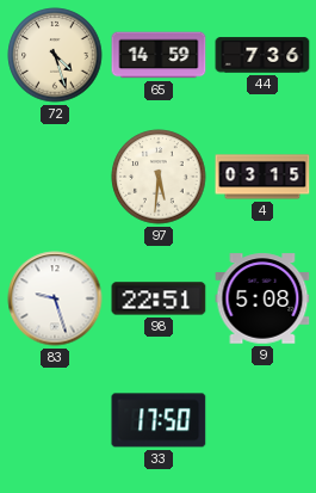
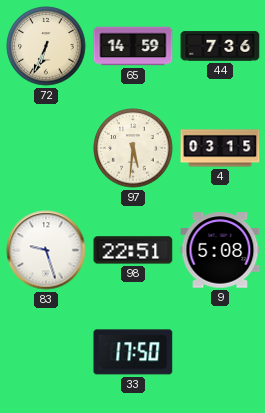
72: 4:27 -> 6:34 (46, 46)
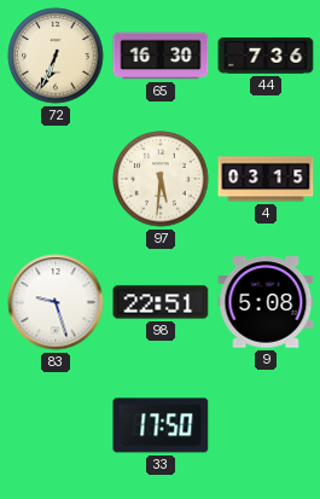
65: 14:59 -> 16:30 (161, 56)
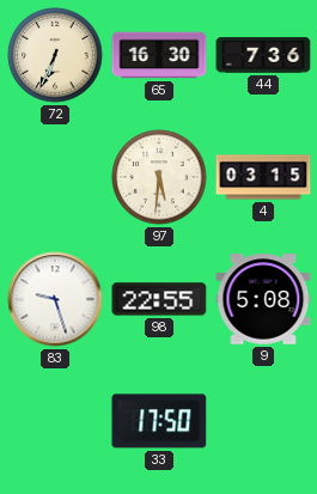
98: 22:51 -> 22:55 (159, 299)
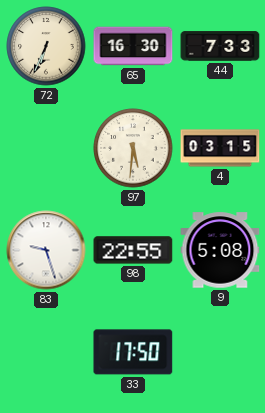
44: 7:36 -> 7:33 (220, 46)
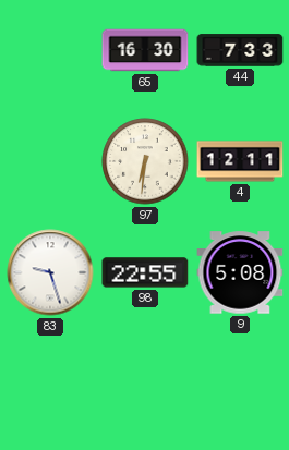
72: 6:34 -> none (46, 46)
97: 5:31 -> 6:31 (145, 161)
4: 03:15 -> 12:11 (240, 161)
33: 17:50 -> none (133, 352)
